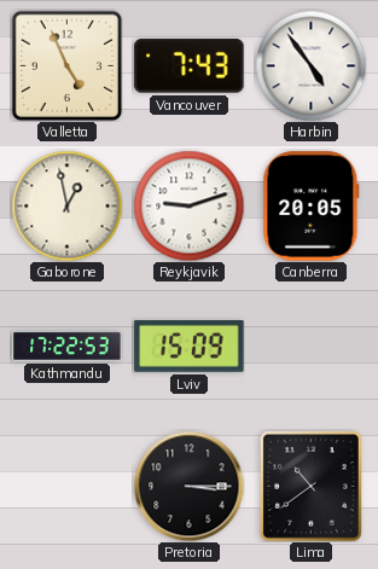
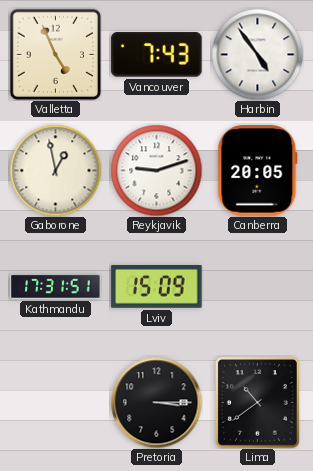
Kathmandu: 17:22 -> 17:31 (56, 287)
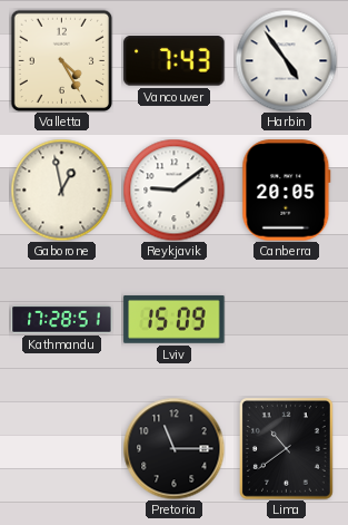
Valletta: 4:56 -> 4:25 (61, 60)
Reykjavik: 9:12 -> 9:09 (173, 189)
Kathmandu: 17:31 -> 17:28 (62, 320)
Pretoria: 3:15 -> 11:15 (173, 448)
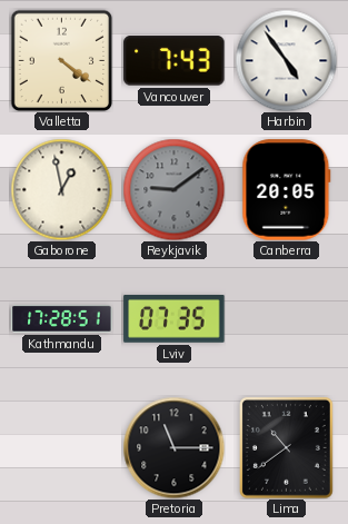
Valletta: 4:25 -> 4:21 (61, 60)
Reykjavik dial: white -> grey (173, 189)
Lviv: 15:09 -> 07:35 (175, 319)
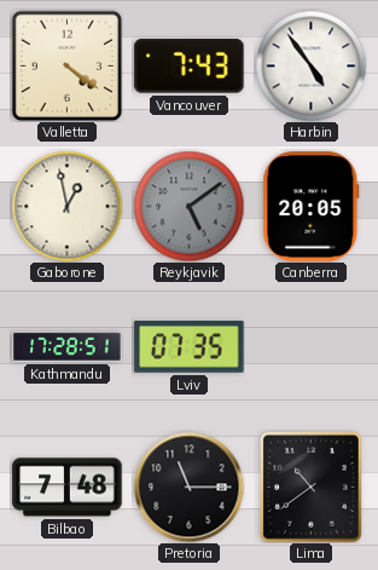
Reykjavik: 9:09 -> 5:09 (188, 206)
Bilbao: none -> 7:48 (68, 488)
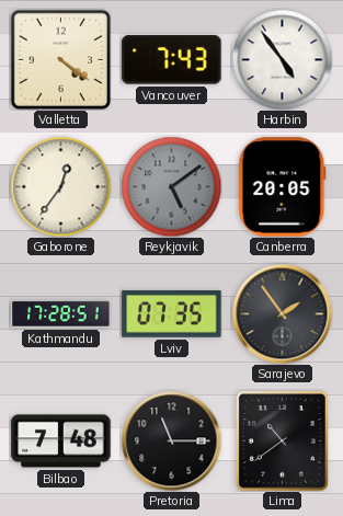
Gaborone: 12:58 -> 12:36 (60, 186)
Sarajevo: none -> 1:54 (282, 313)
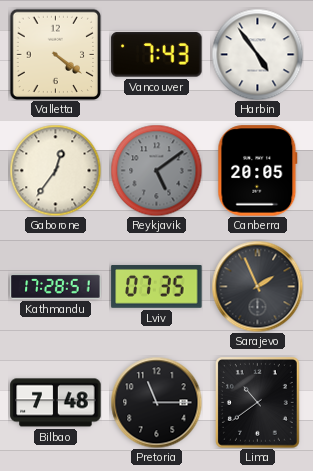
Sarajevo: 1:54 -> 1:56 (257, 286)
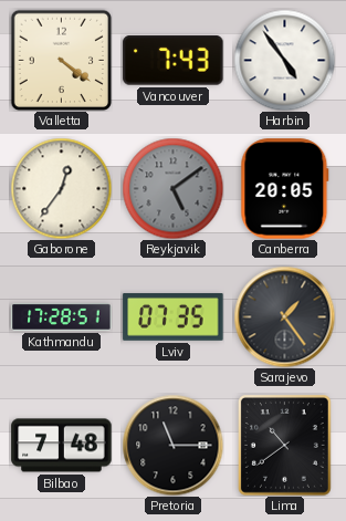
Sarajevo: 1:56 -> 1:24 (284, 316)
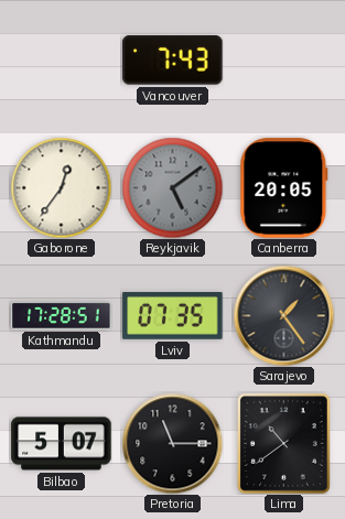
Valletta: 4:21 -> none (61, 60)
Harbin: 4:54 -> none (284, 60)
Bilbao: 7:48 -> 5:07 (62, 444)
